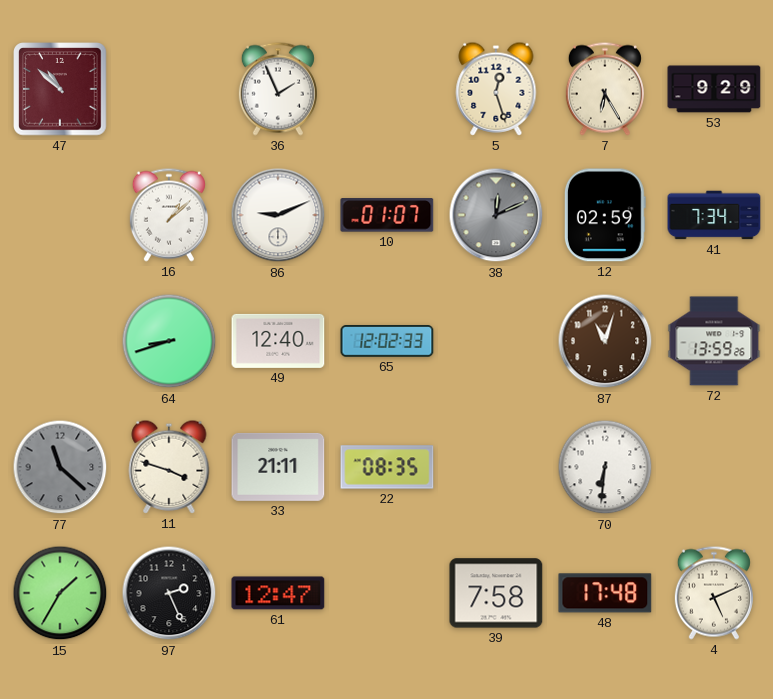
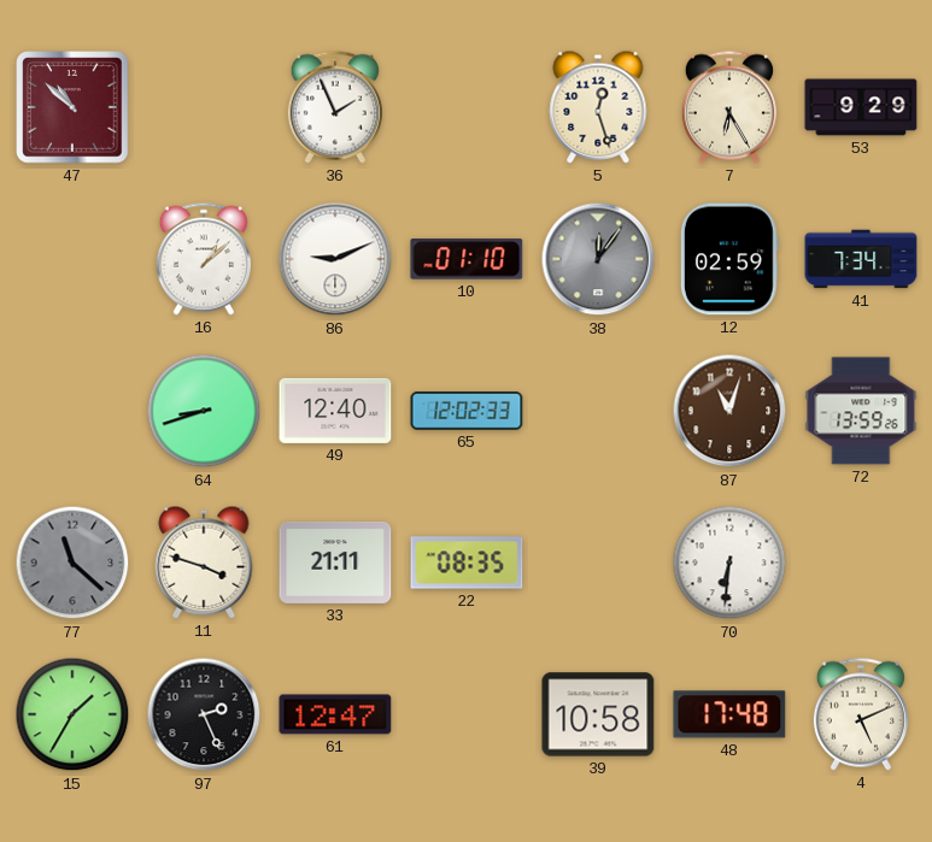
10: 01:07 -> 01:10 (467, 259)
38: 12:11 -> 12:06 (598, 259)
39: 7:58 -> 10:58 (598, 714)
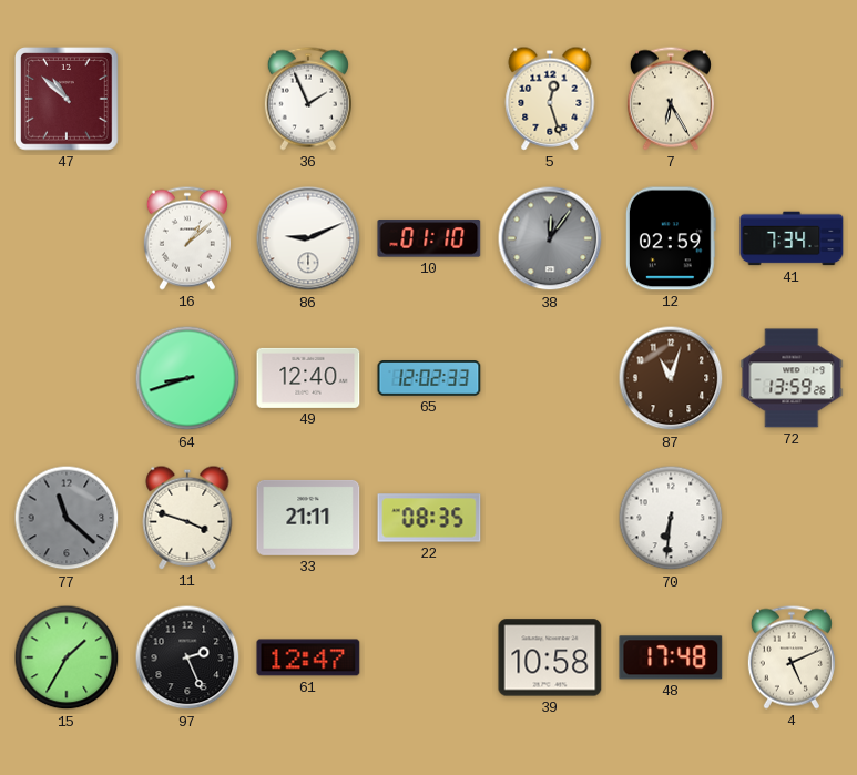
53: 9:29 -> none (861, 107)
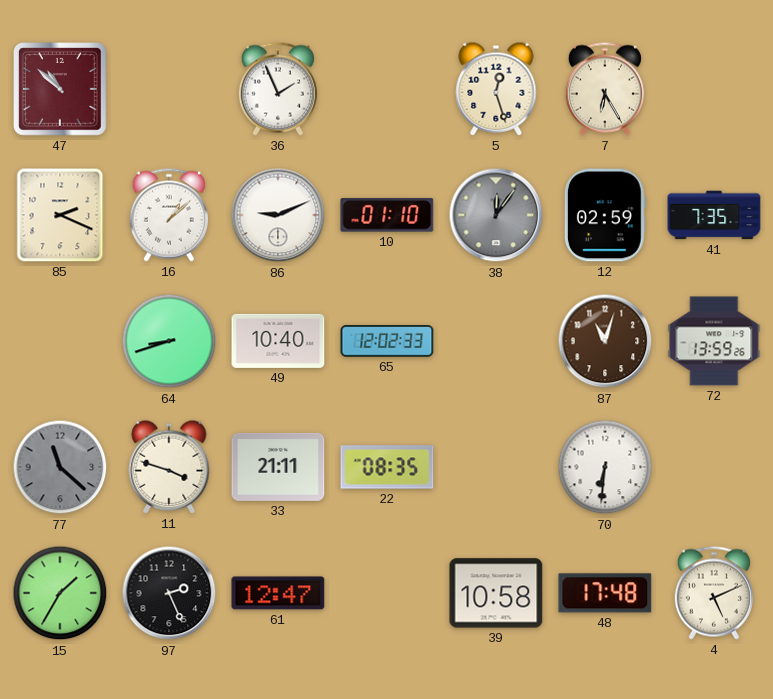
85: none -> 2:19 (60, 215)
41: 7:34 -> 7:35 (714, 215)
49: 12:40 -> 10:40 (278, 341)
